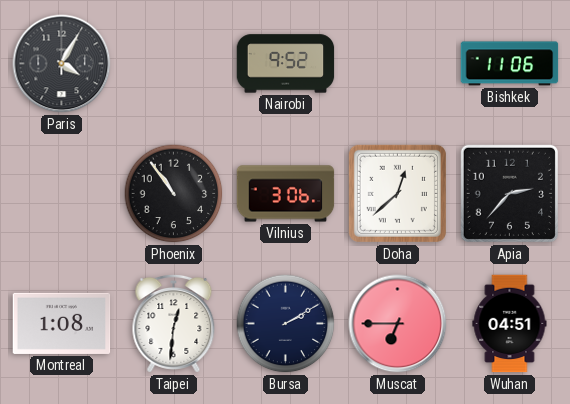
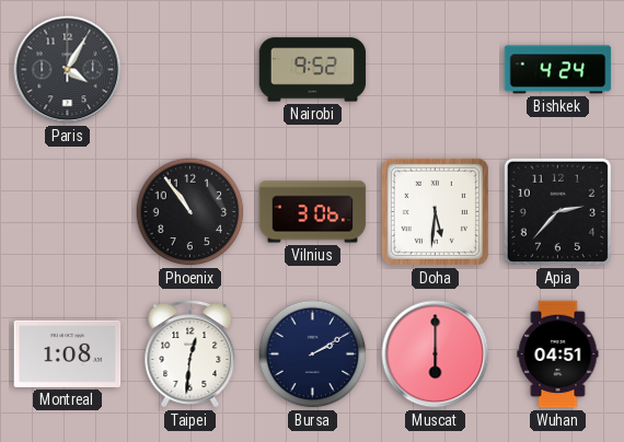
Bishkek: 11:06 -> 4:24 (558, 70)
Doha: 12:38 -> 5:31 (435, 211)
Muscat: 6:45 -> 6:00 (436, 354)
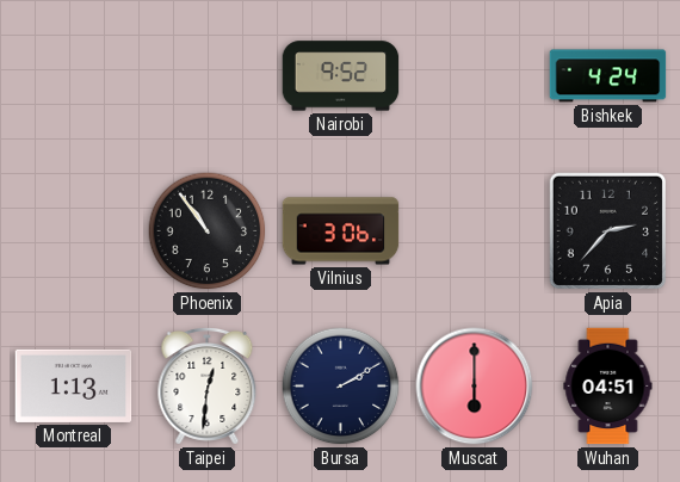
Paris: 4:05 -> none (68, 70)
Doha: 5:31 -> none (435, 211)
Montreal: 1:08 -> 1:13 (74, 385)
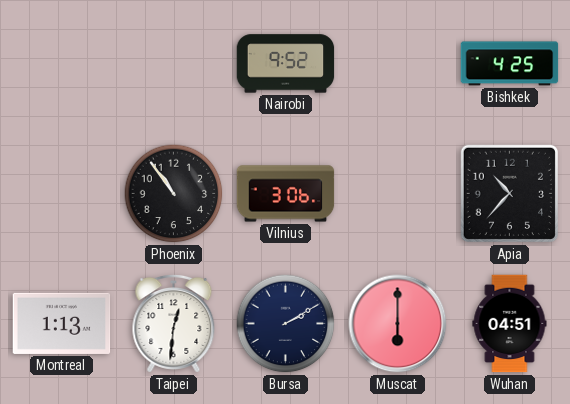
Bishkek: 4:24 -> 4:25 (510, 64)
Apia: 2:37 -> 10:37 (509, 193)
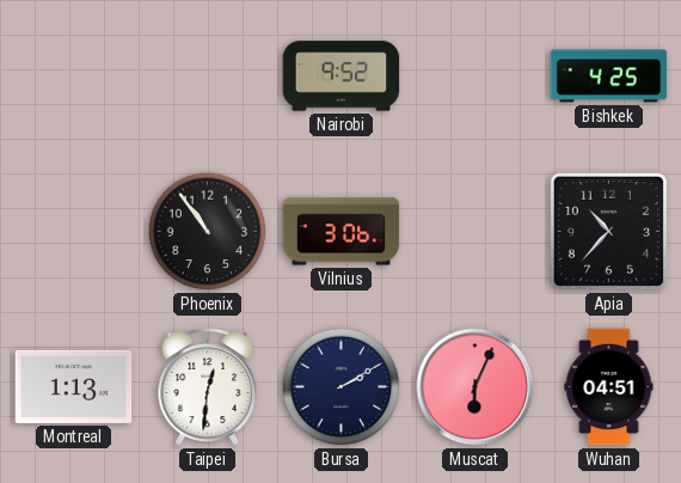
Muscat: 6:00 -> 6:04 (476, 387)
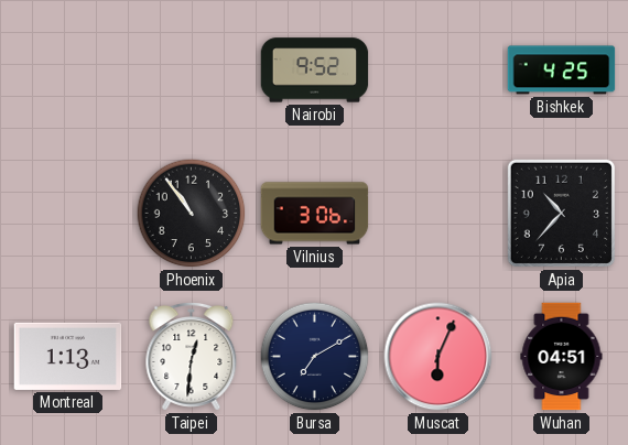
Bursa: 2:10 -> 7:10 (315, 357)
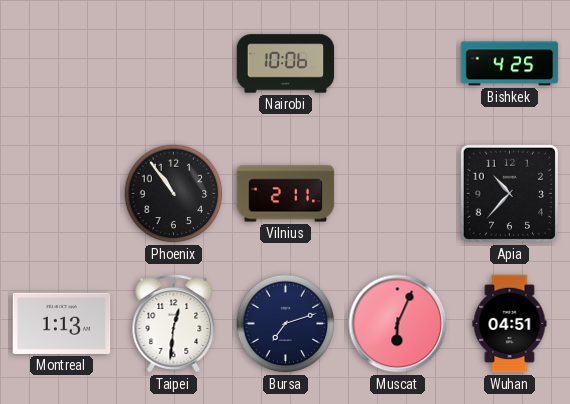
Nairobi: 9:52 -> 10:06 (286, 64)
Vilnius: 3:06 -> 2:11 (286, 194)
Bursa: 7:10 -> 7:12 (286, 324)
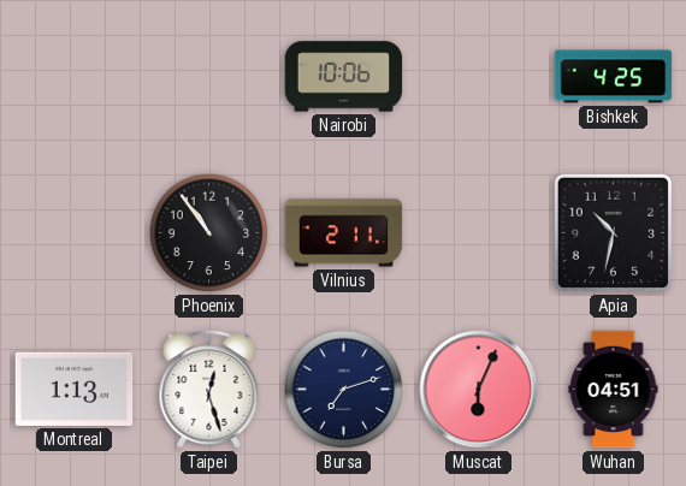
Apia: 10:37 -> 10:32 (613, 232)
Taipei: 12:31 -> 12:27 (209, 389)
